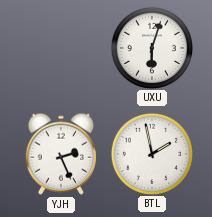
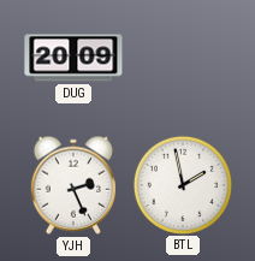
DUG: none -> 20:09 (73, 58)
UXU: 6:03 -> none (151, 47)
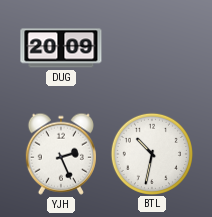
BTL: 1:58 -> 10:32 (151, 153)
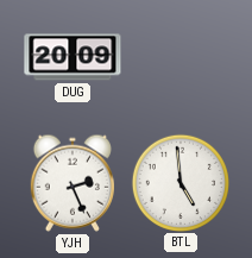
BTL: 10:32 -> 4:59 (179, 182)
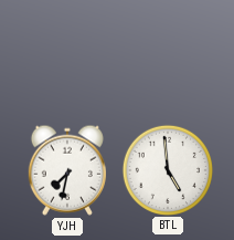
DUG: 20:09 -> none (73, 57)
YJH: 2:26 -> 7:32 (67, 170)
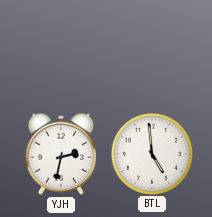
YJH: 7:32 -> 2:32 (61, 154)
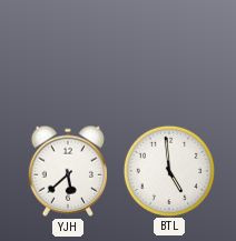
YJH: 2:32 -> 5:38 (68, 171)
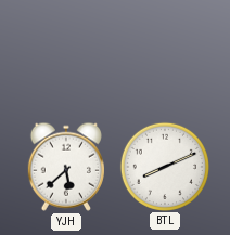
BTL: 4:59 -> 8:11 (164, 166)
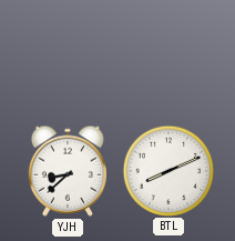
YJH: 5:38 -> 8:38 (68, 171)
